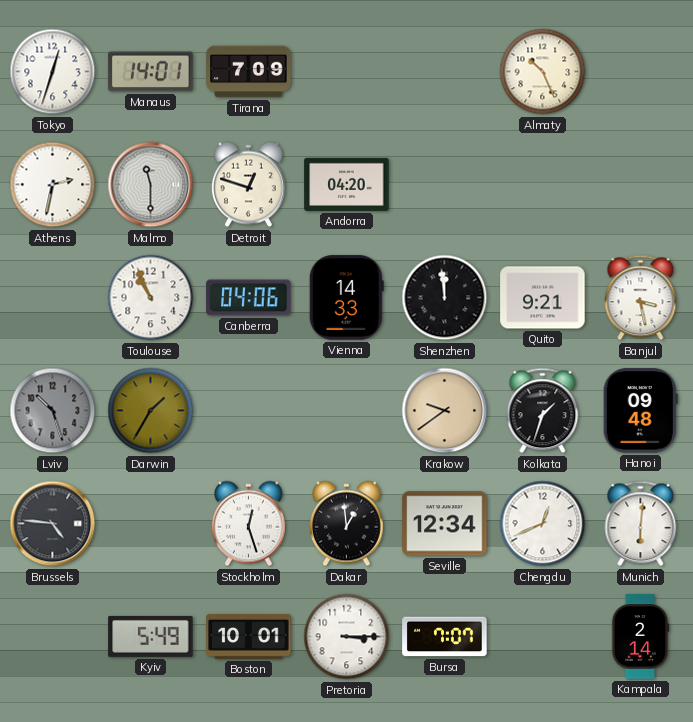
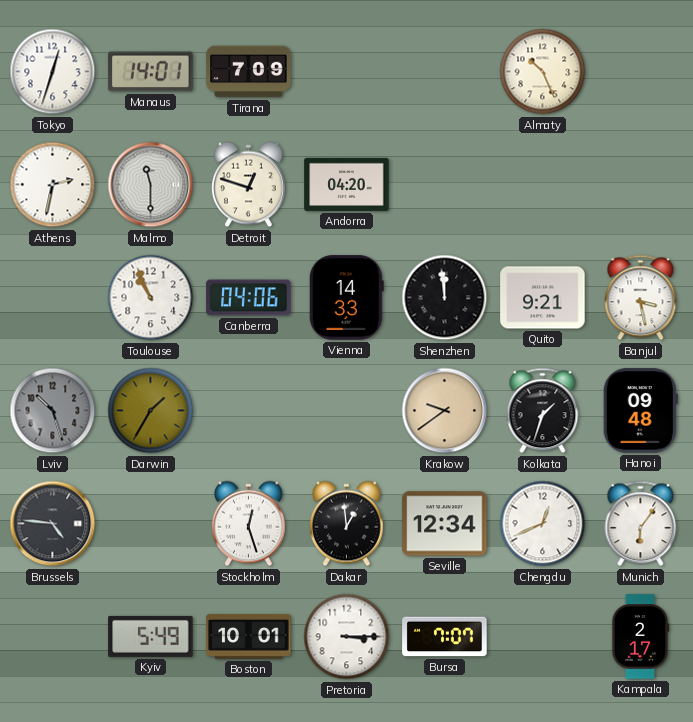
Munich: 6:01 -> 6:06 (641, 524)
Kampala: 2:14 -> 2:17 (640, 637)
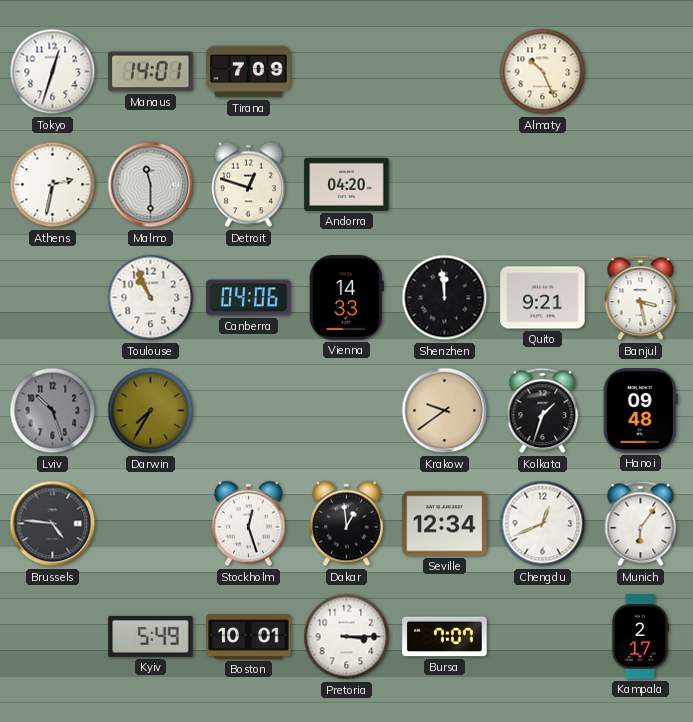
Darwin: 1:35 -> 7:35 (151, 411)
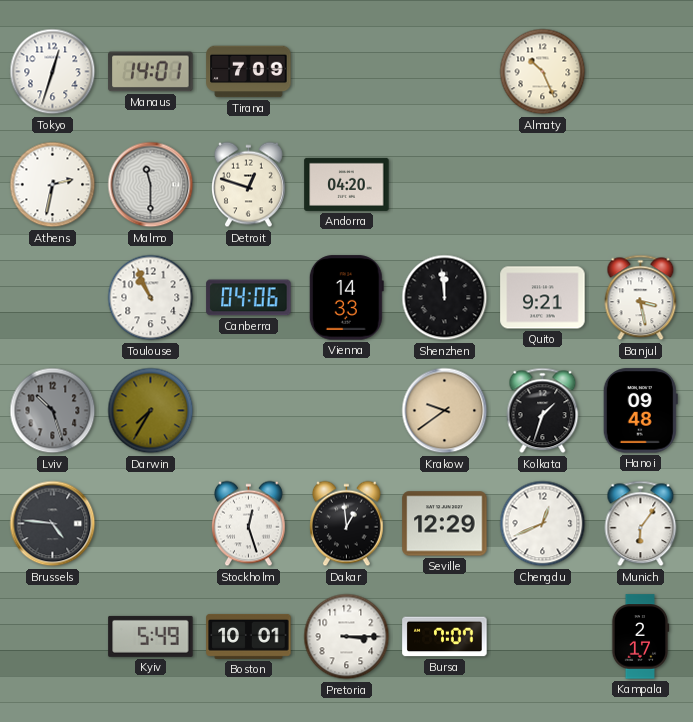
Seville: 12:34 -> 12:29 (445, 524)
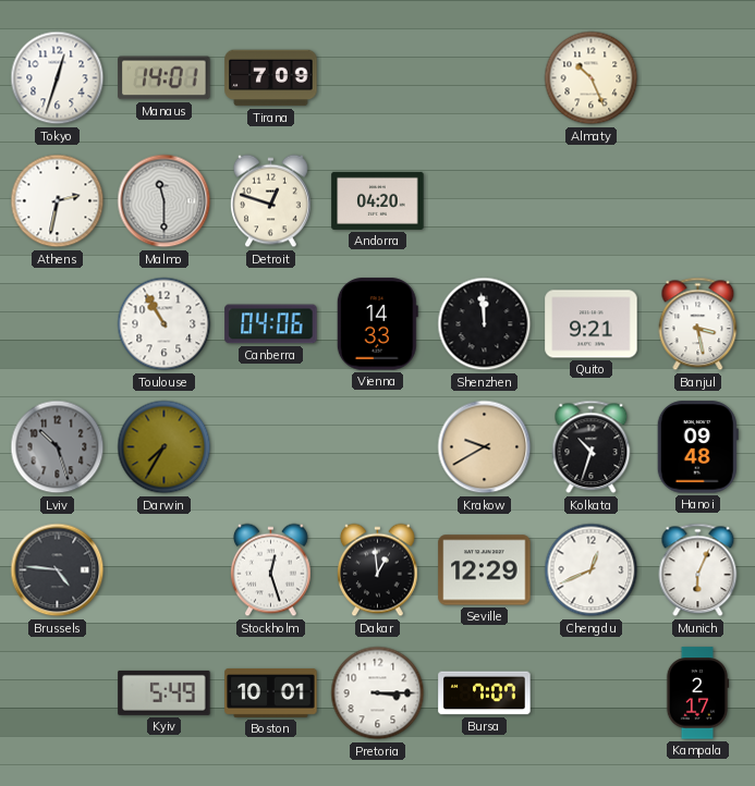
Toulouse: 10:56 -> 10:55 (165, 324)
Krakow: 9:39 -> 9:40 (485, 447)
Kolkata: 1:33 -> 10:33 (592, 447)
Munich: 6:06 -> 6:04 (698, 570)
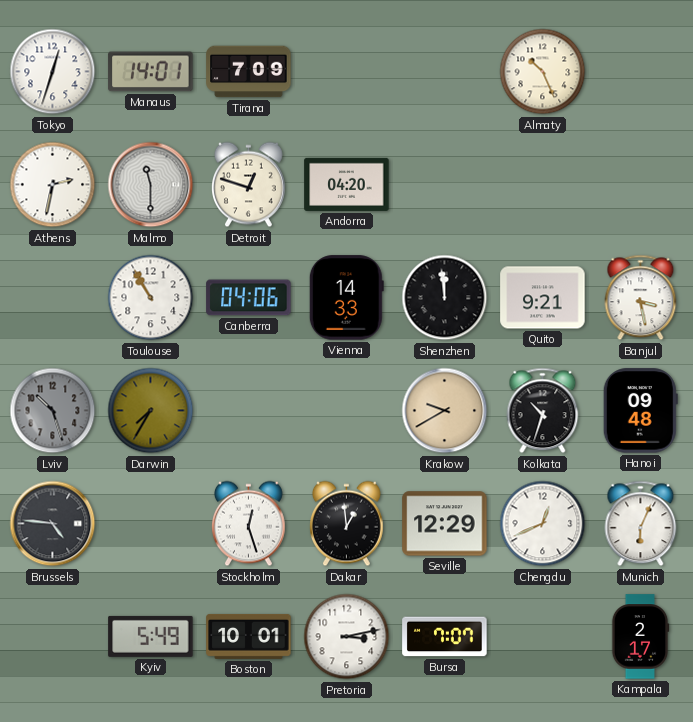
Pretoria: 3:15 -> 3:13 (347, 637)
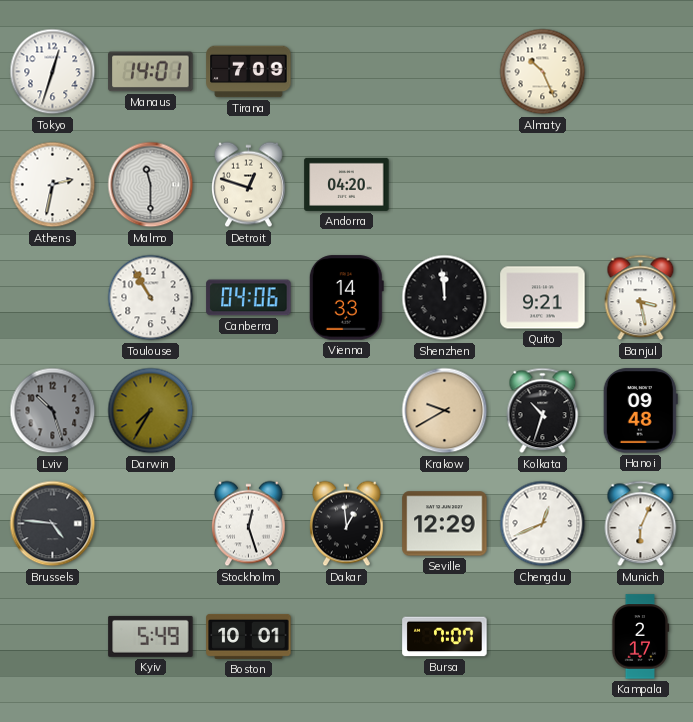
Pretoria: 3:13 -> none (347, 637)
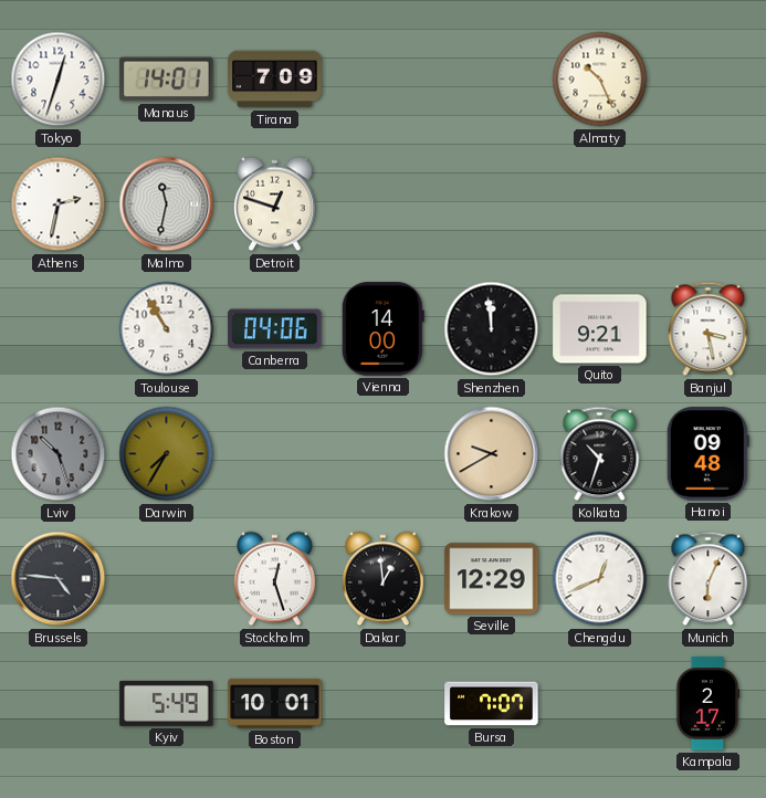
Malmo: 11:30 -> 11:32 (167, 204)
Andorra: 04:20 -> none (347, 184)
Vienna: 14:33 -> 14:00 (382, 329)
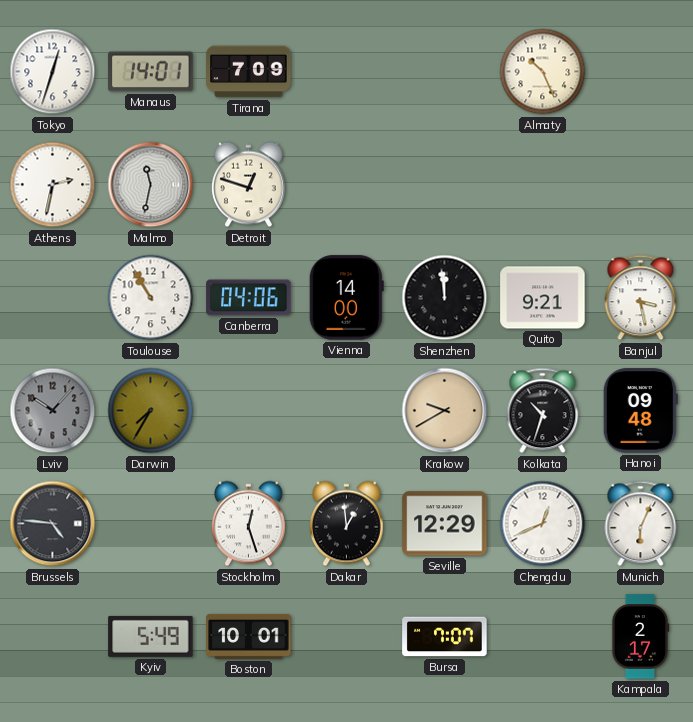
Lviv: 10:27 -> 10:07 (53, 411)
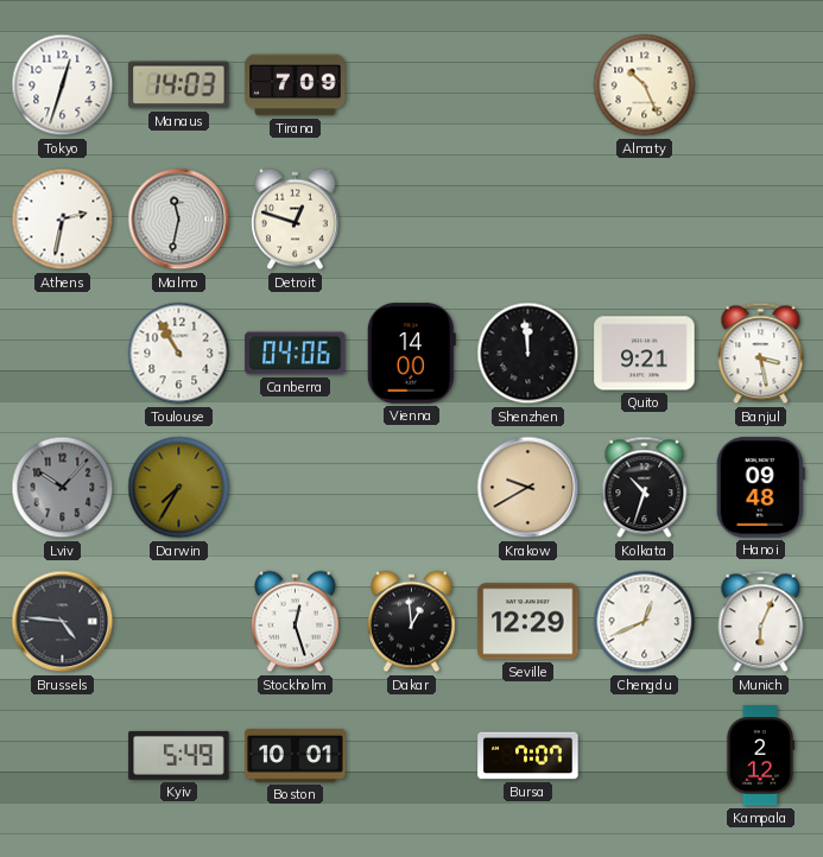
Manaus: 14:01 -> 14:03 (179, 85)
Kampala: 2:17 -> 2:12 (760, 756)
